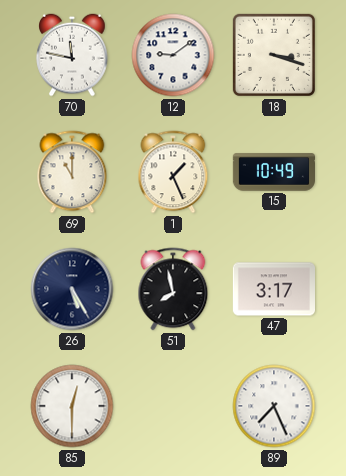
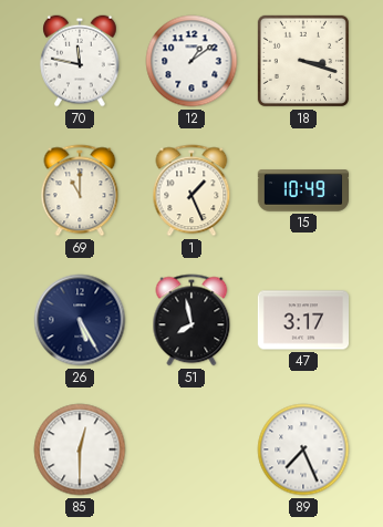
12: 9:09 -> 1:09 (191, 61)
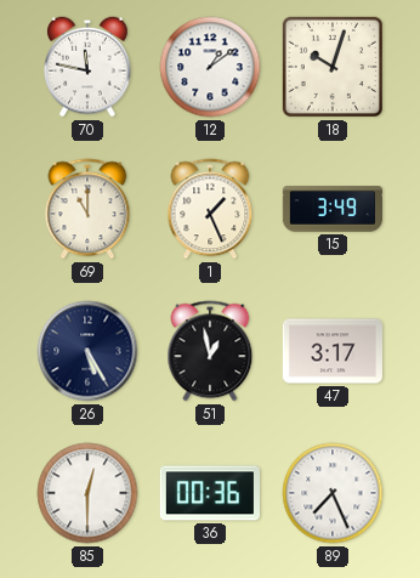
18: 3:18 -> 10:03 (333, 67)
15: 10:49 -> 3:49 (331, 209)
51: 7:58 -> 12:58 (210, 351)
36: none -> 00:36 (210, 493)
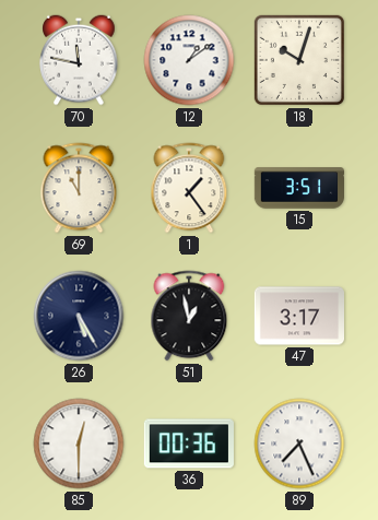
1: 1:26 -> 1:24 (189, 188)
15: 3:49 -> 3:51 (298, 188)
